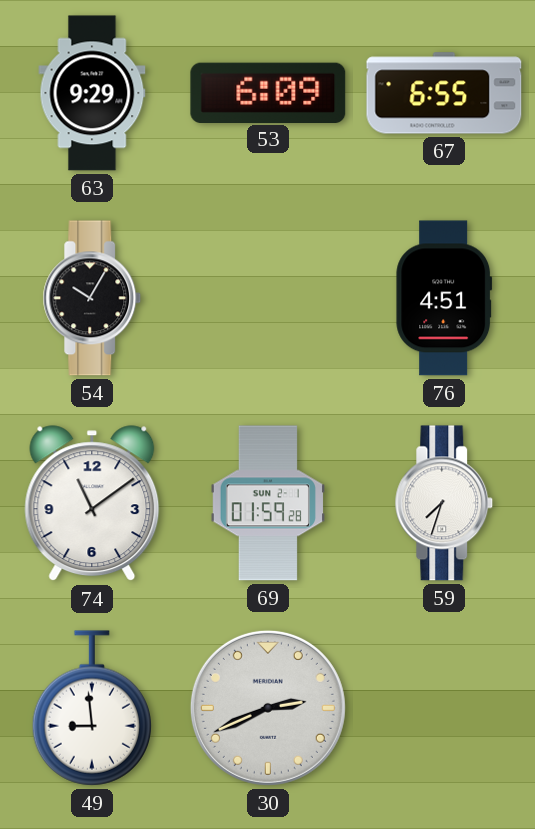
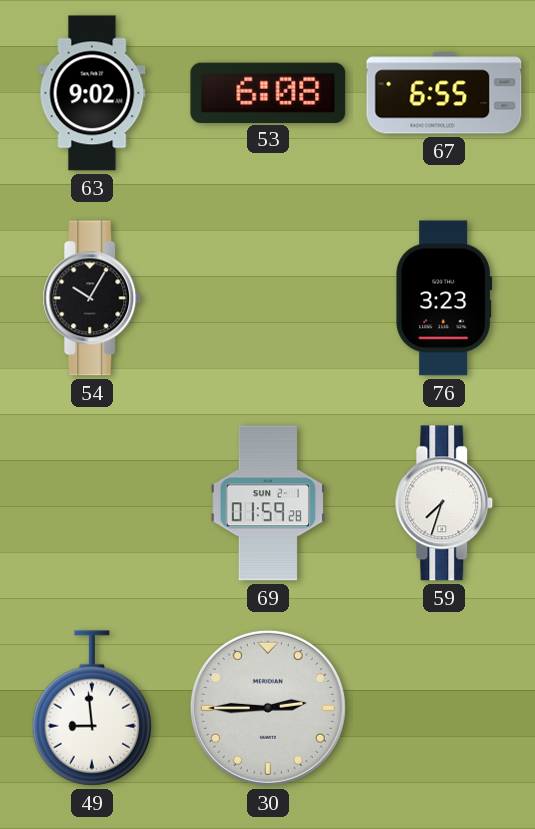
63: 9:29 -> 9:02 (92, 93)
53: 6:09 -> 6:08 (268, 92)
76: 4:51 -> 3:23 (444, 298)
74: 11:09 -> none (92, 504)
30: 2:41 -> 2:45 (268, 708)
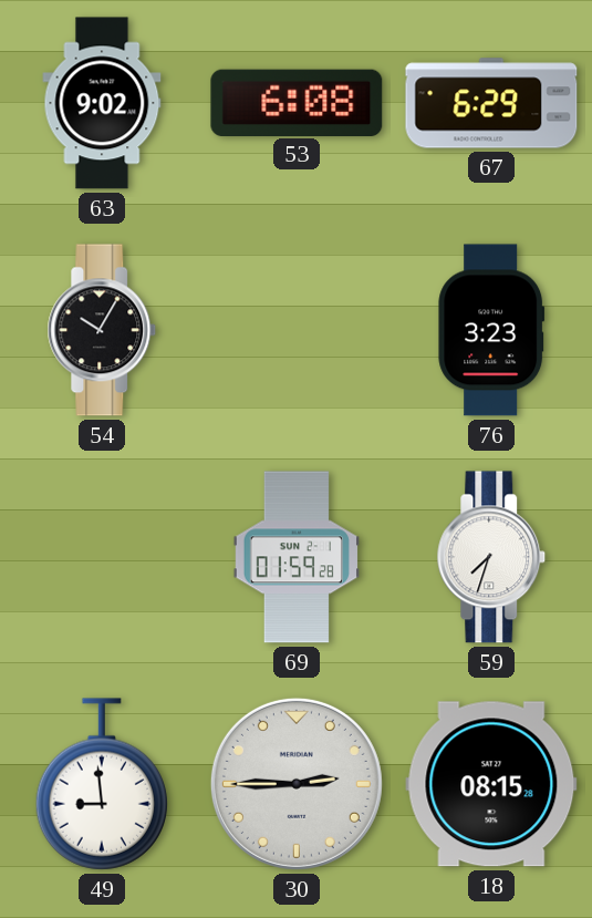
67: 6:55 -> 6:29 (491, 103)
18: none -> 08:15 (491, 784)
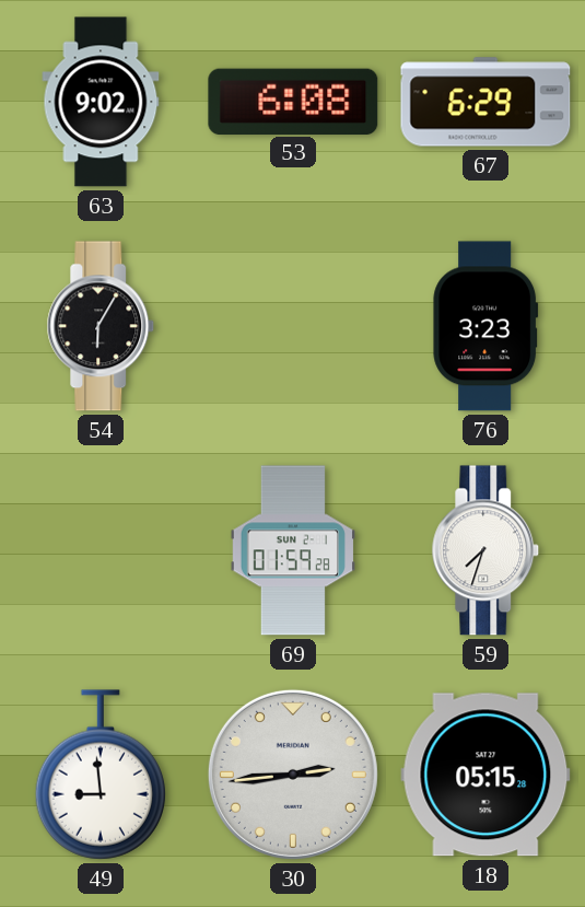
54: 10:05 -> 6:05 (101, 326)
30: 2:45 -> 2:44 (293, 775)
18: 08:15 -> 05:15 (485, 775)
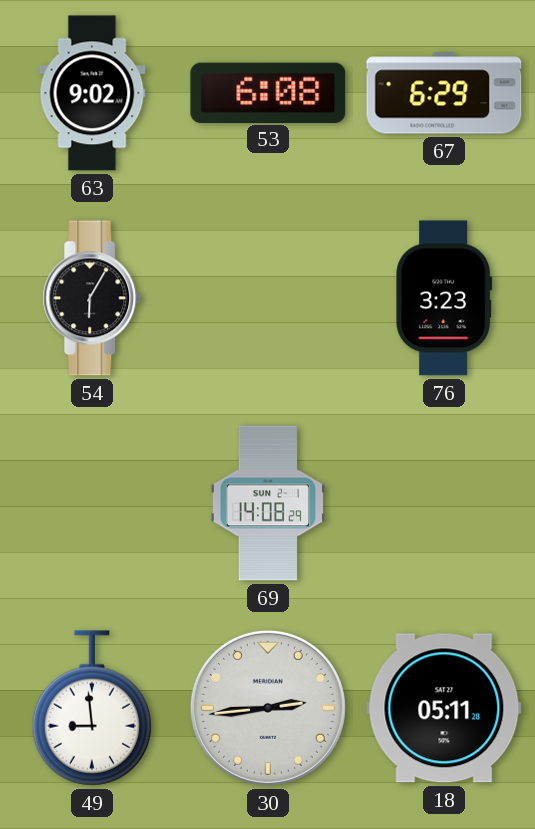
69: 01:59 -> 14:08 (267, 503)
59: 7:33 -> none (485, 550)
18: 05:15 -> 05:11 (444, 708)
